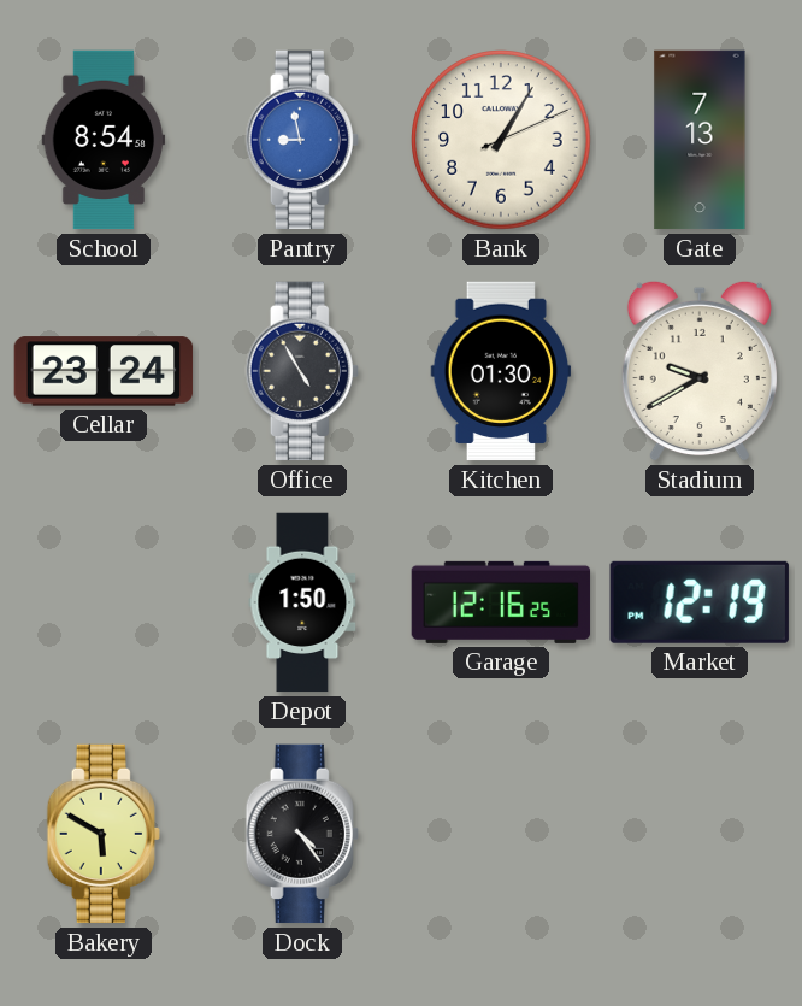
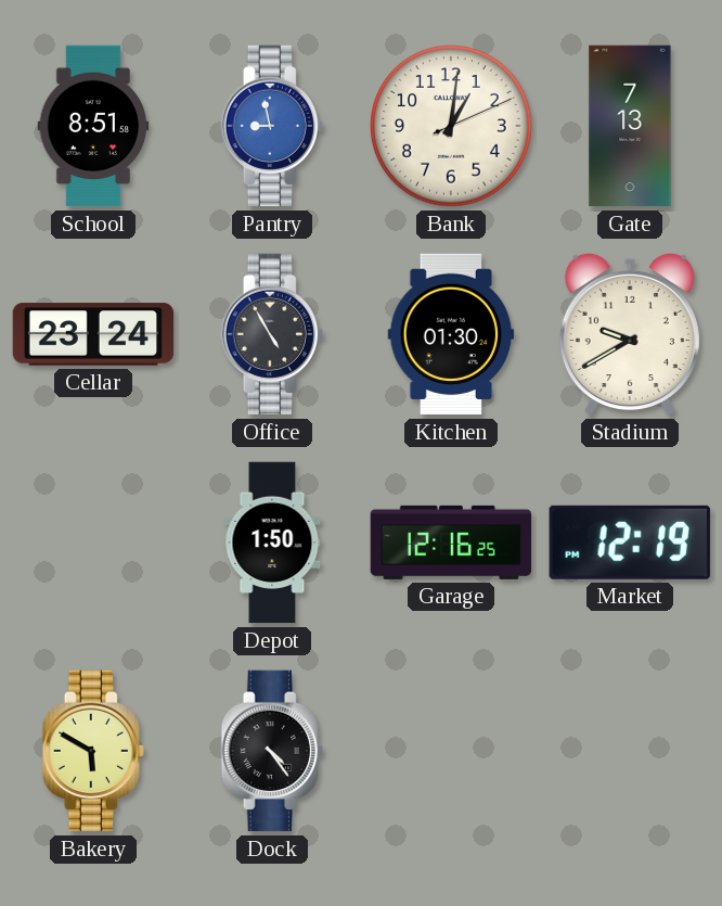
School: 8:54 -> 8:51 (93, 126)
Bank: 1:05 -> 1:01 (451, 126)
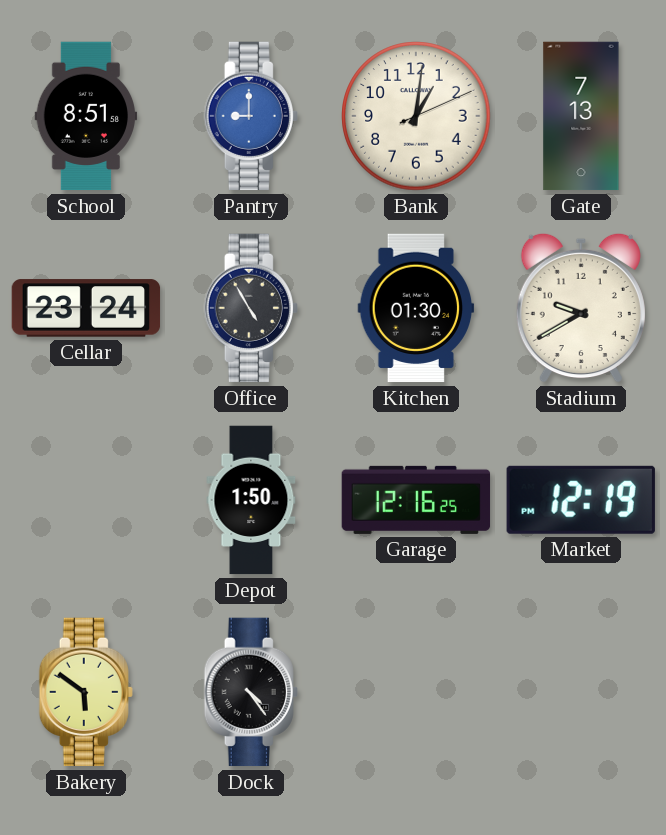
Pantry: 8:58 -> 9:00 (251, 116)
Bakery: 5:50 -> 5:51 (86, 692)
